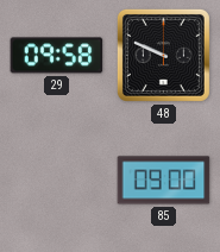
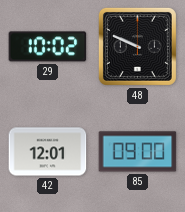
29: 09:58 -> 10:02 (48, 47)
42: none -> 12:01 (48, 152)
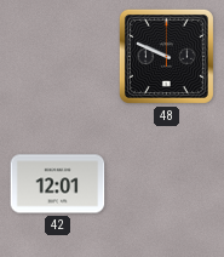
29: 10:02 -> none (48, 47)
85: 09:00 -> none (138, 152)
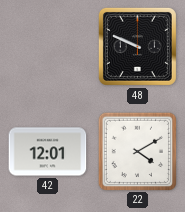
22: none -> 4:10 (137, 151)
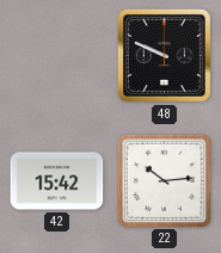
42: 12:01 -> 15:42 (57, 181)
22: 4:10 -> 10:14 (164, 180)
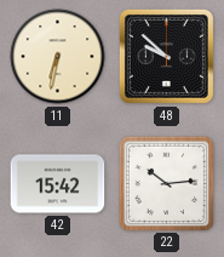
11: none -> 6:32 (58, 57)
48: 9:49 -> 9:52 (166, 56)
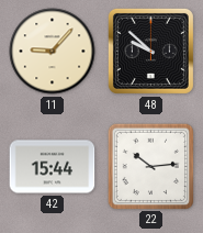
11: 6:32 -> 9:07 (53, 52)
42: 15:42 -> 15:44 (53, 167)
